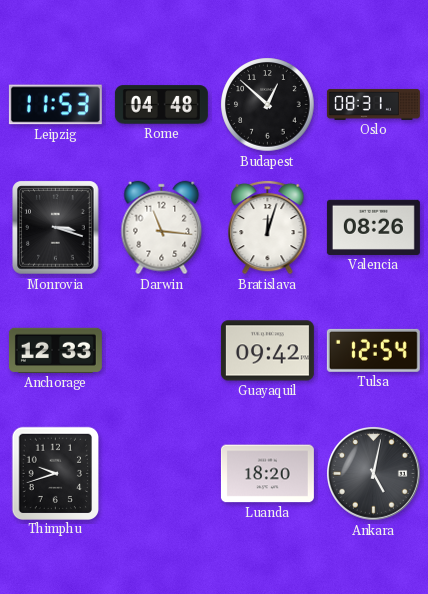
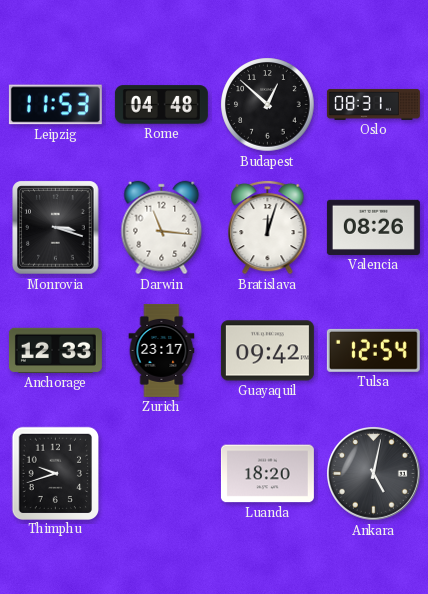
Zurich: none -> 23:17 (162, 350)
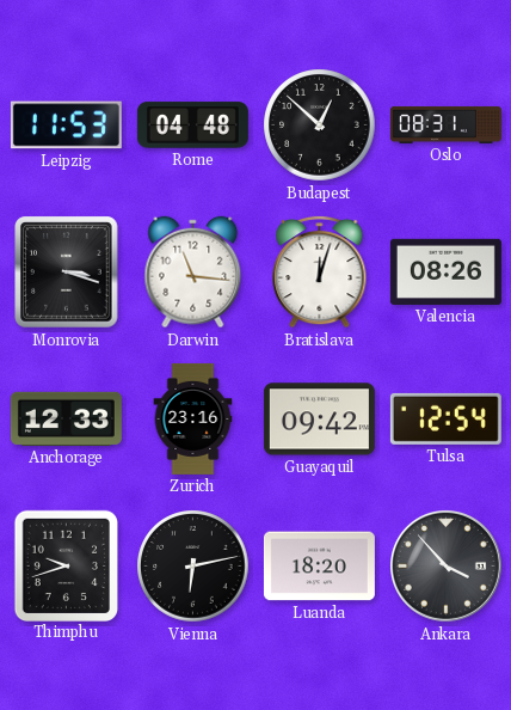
Zurich: 23:17 -> 23:16 (193, 418)
Vienna: none -> 6:13 (193, 567)
Ankara: 5:02 -> 3:53 (447, 567)
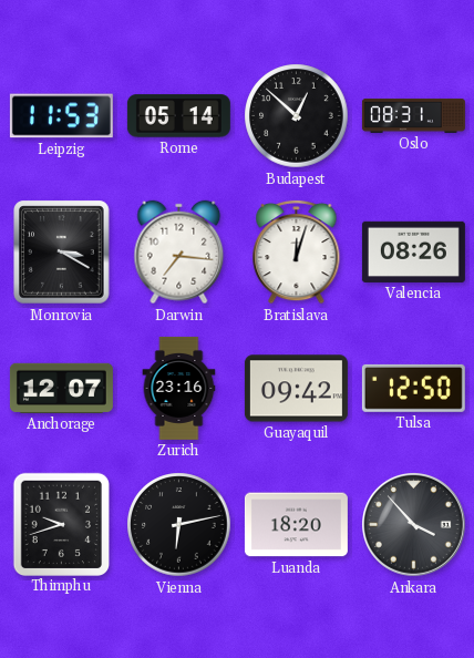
Rome: 04:48 -> 05:14 (178, 116)
Monrovia: 3:18 -> 3:20 (62, 253)
Darwin: 11:16 -> 7:16 (179, 253)
Anchorage: 12:33 -> 12:07 (61, 388)
Tulsa: 12:54 -> 12:50 (413, 388)
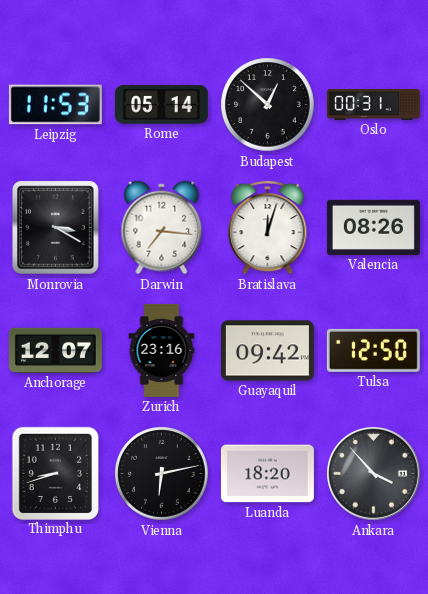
Oslo: 08:31 -> 00:31 (373, 104)
Thimphu: 9:42 -> 8:42 (55, 473)
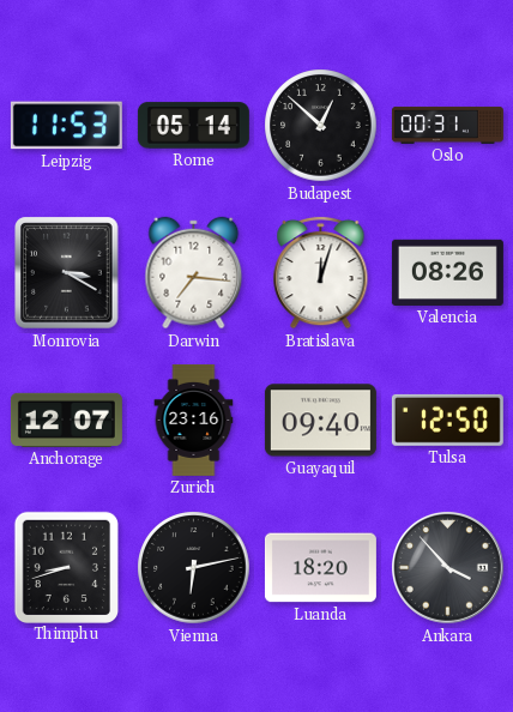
Guayaquil: 09:42 -> 09:40 (320, 421)
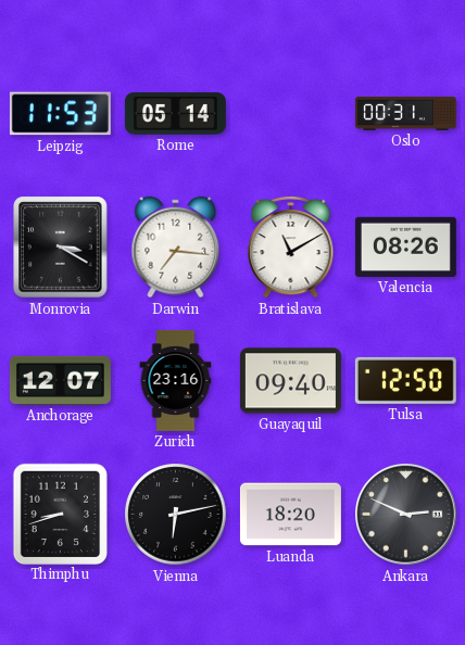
Budapest: 12:52 -> none (321, 126)
Bratislava: 12:03 -> 11:10 (291, 246)
Ankara: 3:53 -> 2:49 (406, 515)
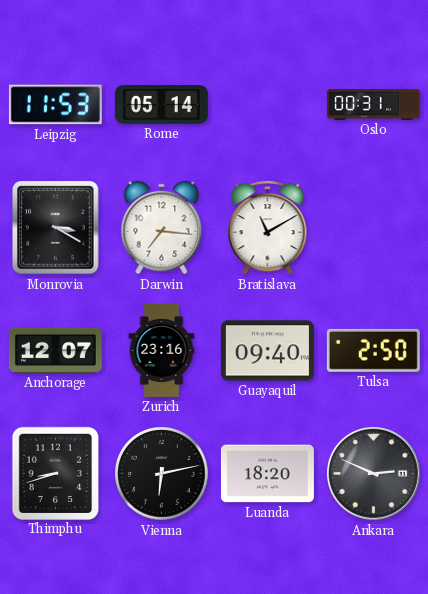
Valencia: 08:26 -> none (405, 246)
Tulsa: 12:50 -> 2:50 (373, 350)
